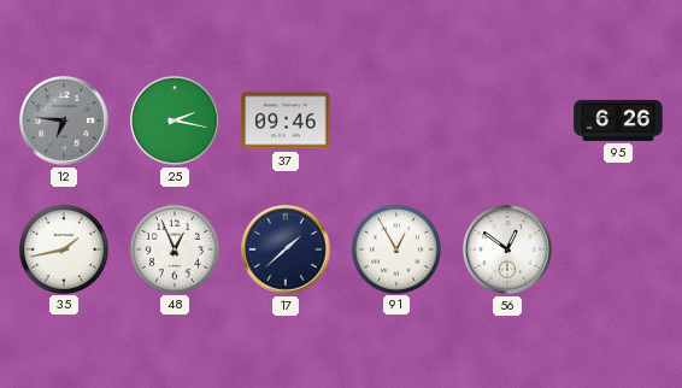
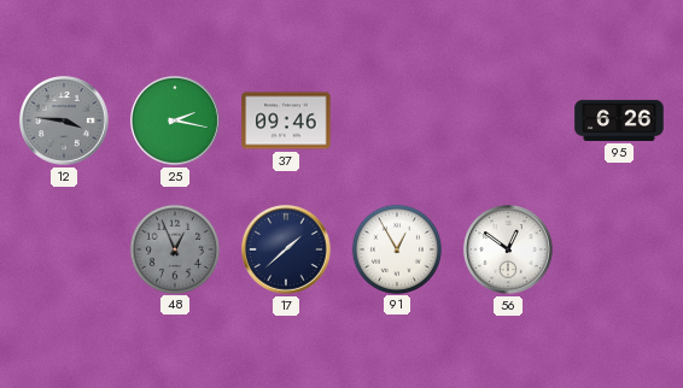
12: 6:46 -> 3:46 (65, 122)
35: 1:43 -> none (63, 248)
48 dial: white -> grey (174, 248)
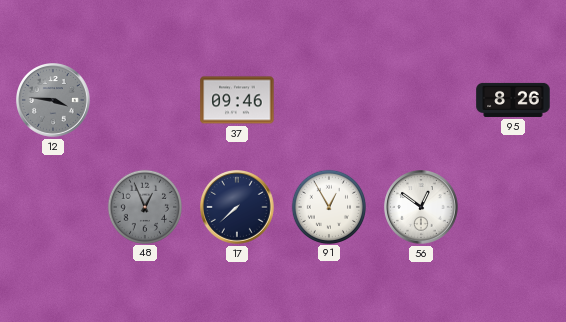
25: 2:17 -> none (176, 122)
95: 6:26 -> 8:26 (513, 100)
17: 1:38 -> 7:38 (238, 208)
